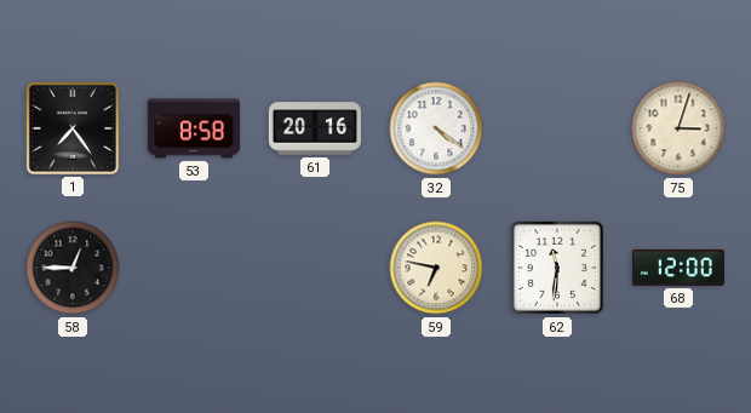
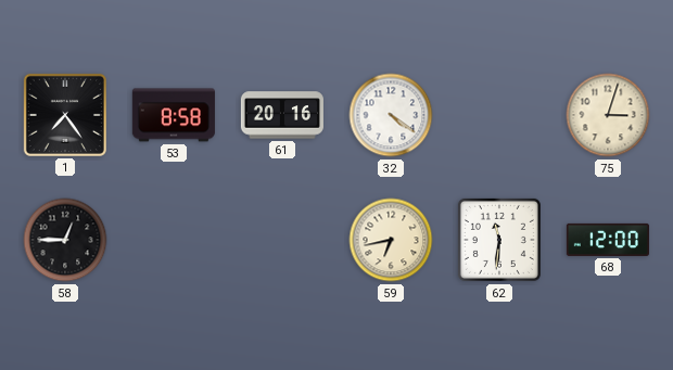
59: 6:47 -> 6:43 (391, 240)
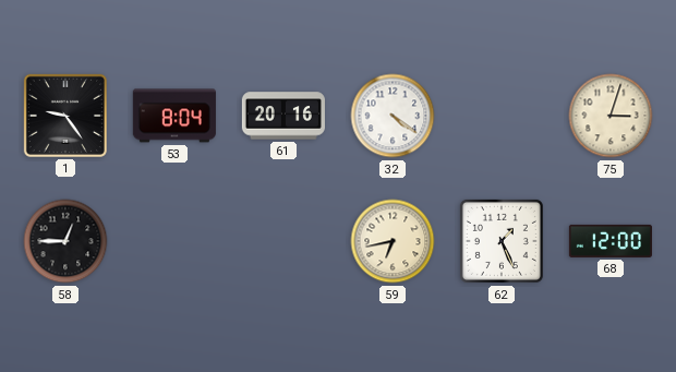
1: 7:24 -> 9:24 (65, 116)
53: 8:58 -> 8:04 (174, 116)
62: 11:31 -> 1:26 (502, 241)
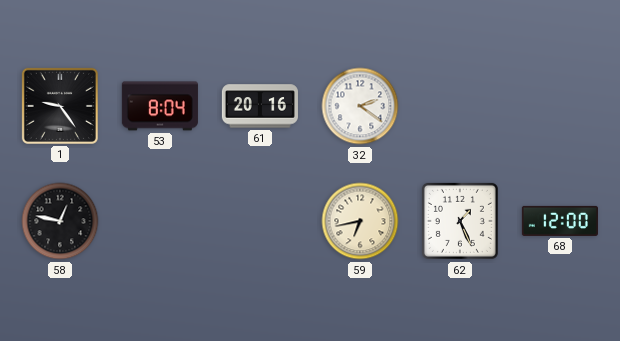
32: 4:21 -> 2:21 (360, 106)
75: 3:03 -> none (611, 116)
58: 12:45 -> 12:47 (60, 221)
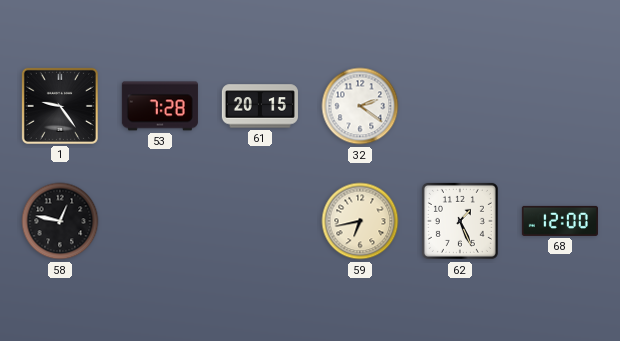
53: 8:04 -> 7:28 (160, 106)
61: 20:16 -> 20:15 (260, 106)
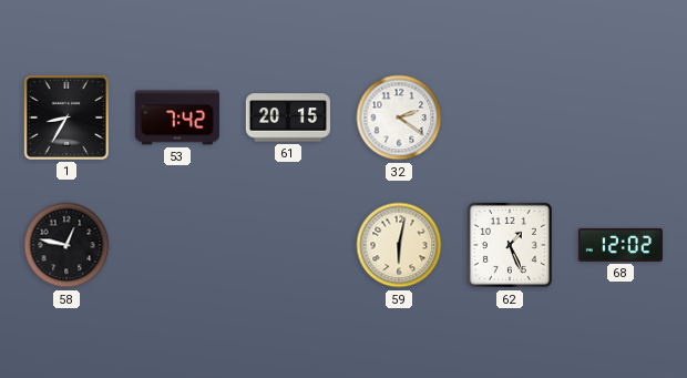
1: 9:24 -> 8:35 (66, 118)
53: 7:28 -> 7:42 (177, 118)
59: 6:43 -> 6:02 (399, 245)
68: 12:00 -> 12:02 (621, 245)
